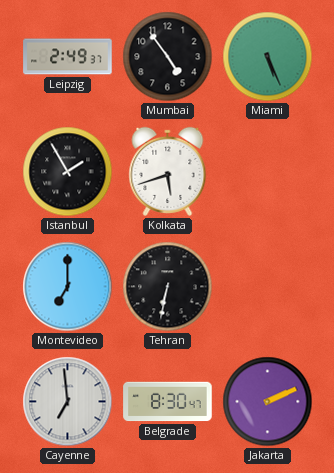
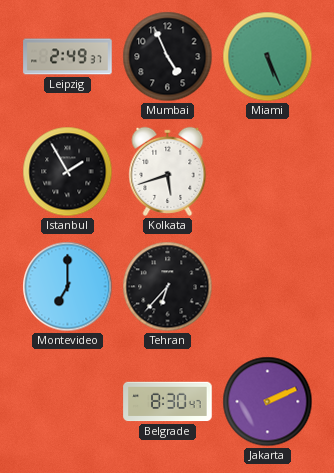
Mumbai: 4:54 -> 4:56 (168, 57)
Tehran: 6:32 -> 6:37 (168, 287)
Cayenne: 6:59 -> none (68, 402)
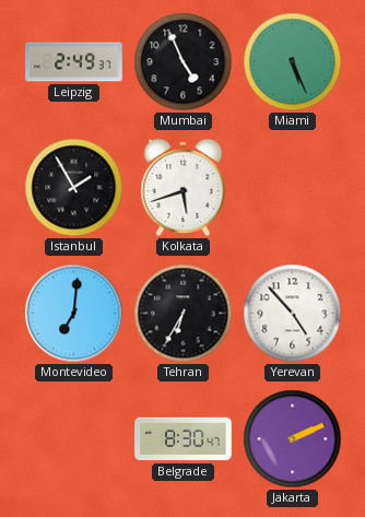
Montevideo: 7:00 -> 7:01 (74, 314)
Tehran: 6:37 -> 6:35 (184, 314)
Yerevan: none -> 4:53 (293, 314)
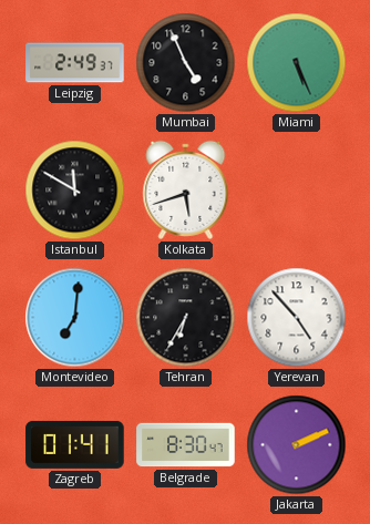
Istanbul: 1:55 -> 11:50 (75, 191)
Zagreb: none -> 01:41 (75, 444)
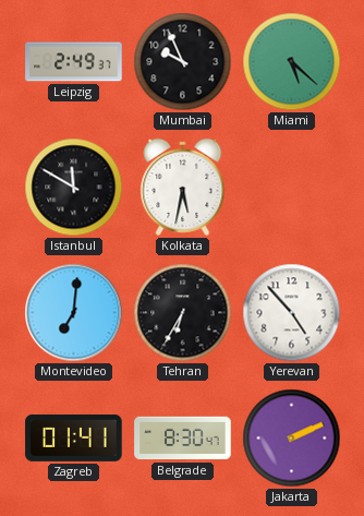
Mumbai: 4:56 -> 9:56 (183, 62)
Miami: 5:26 -> 5:22 (292, 62)
Kolkata: 5:42 -> 5:32 (183, 187)
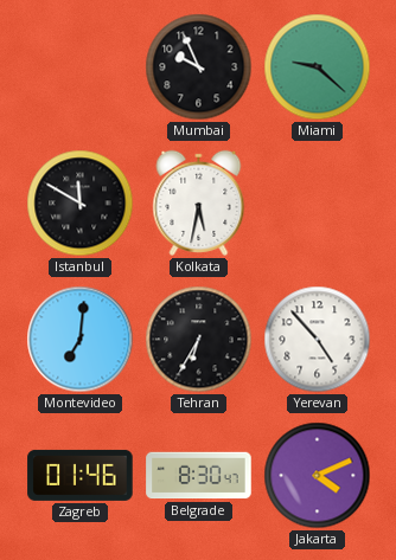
Leipzig: 2:49 -> none (74, 62)
Miami: 5:22 -> 9:22 (318, 67)
Zagreb: 01:41 -> 01:46 (81, 475)
Jakarta: 2:11 -> 4:11 (318, 476)
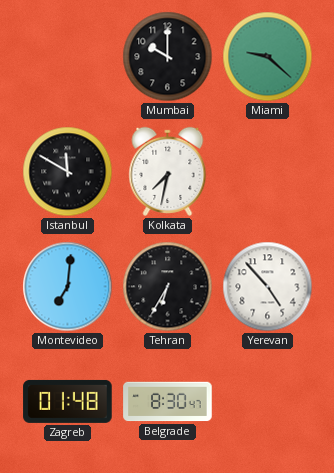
Mumbai: 9:56 -> 10:00 (168, 57)
Kolkata: 5:32 -> 7:32 (168, 171)
Zagreb: 01:46 -> 01:48 (68, 401)
Jakarta: 4:11 -> none (318, 476)
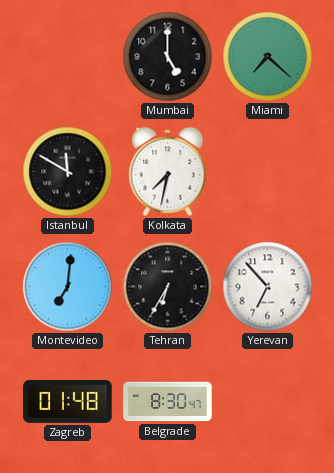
Mumbai: 10:00 -> 5:00 (168, 57)
Miami: 9:22 -> 7:22 (268, 57)
Yerevan: 4:53 -> 6:53 (268, 287)
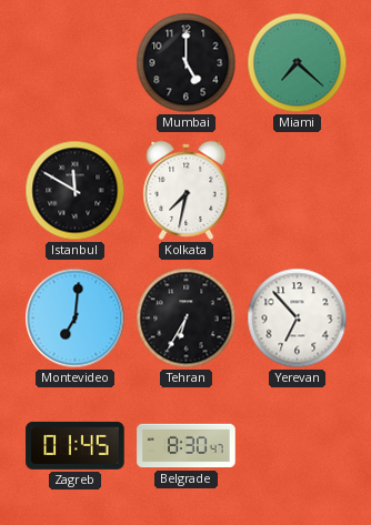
Zagreb: 01:48 -> 01:45 (76, 445)
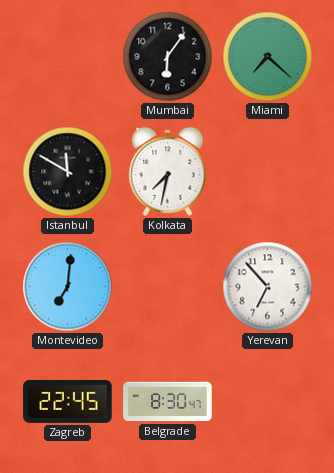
Mumbai: 5:00 -> 6:06 (168, 57)
Tehran: 6:35 -> none (187, 319)
Zagreb: 01:45 -> 22:45 (68, 401)
